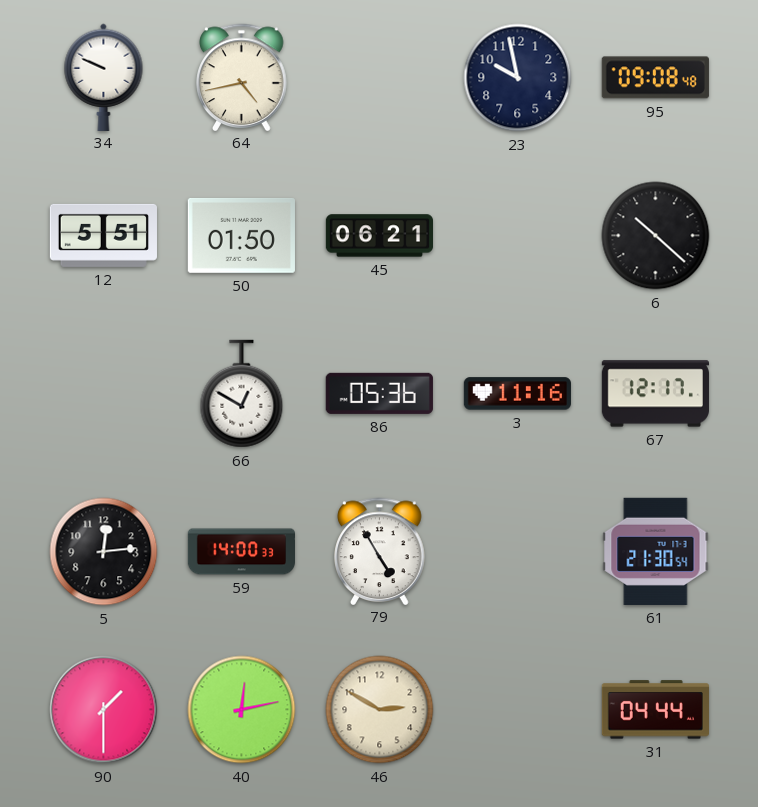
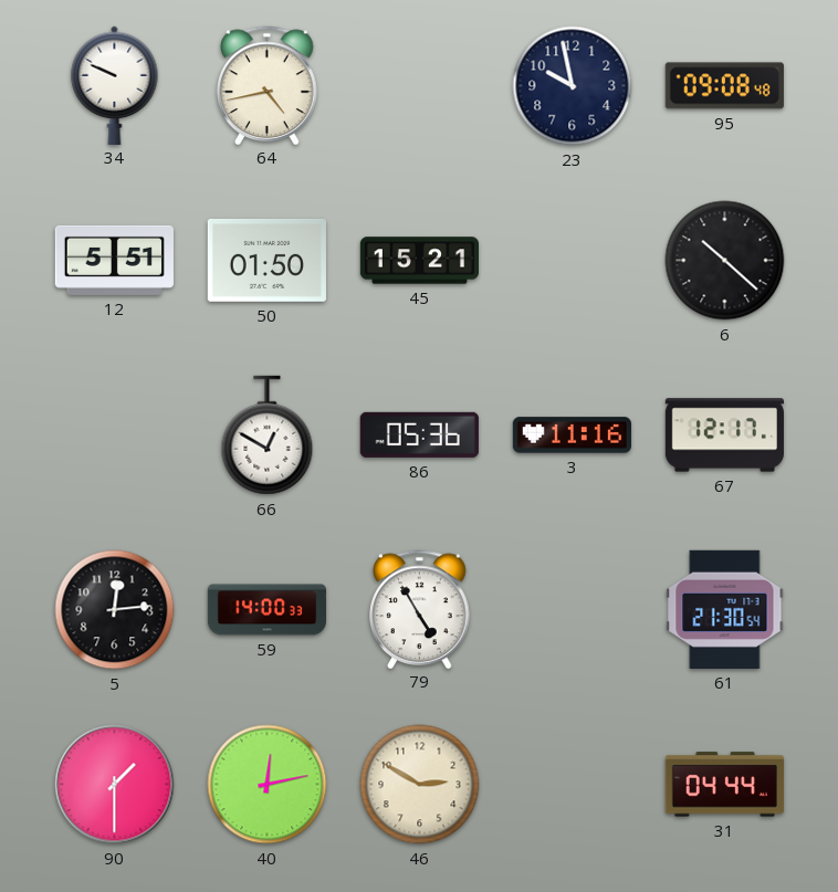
45: 06:21 -> 15:21 (419, 261)
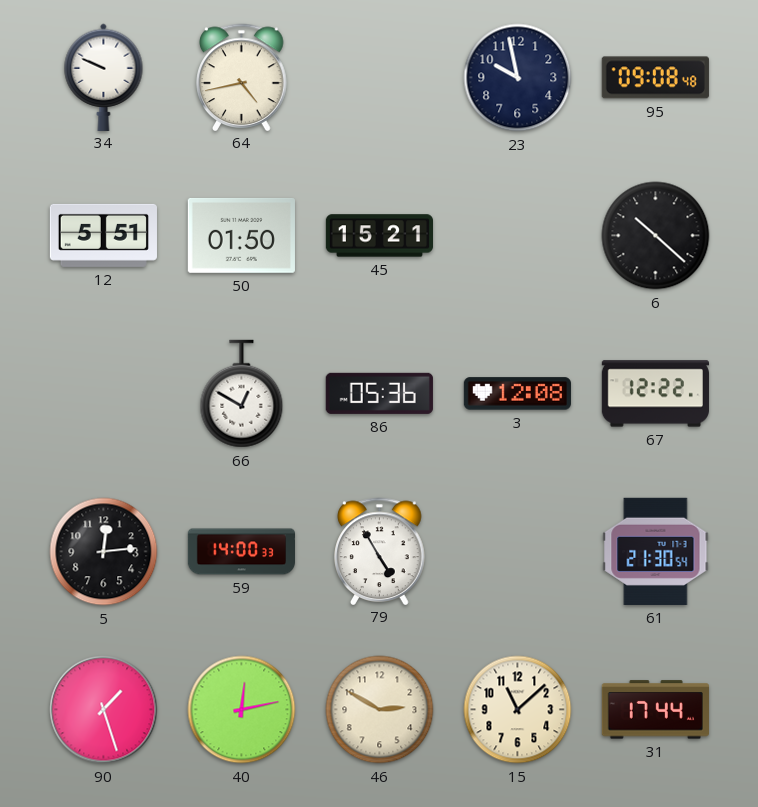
3: 11:16 -> 12:08 (517, 394)
67: 12:17 -> 12:22 (655, 394)
90: 1:30 -> 1:27 (104, 710)
15: none -> 11:08 (518, 710)
31: 04:44 -> 17:44 (655, 710)
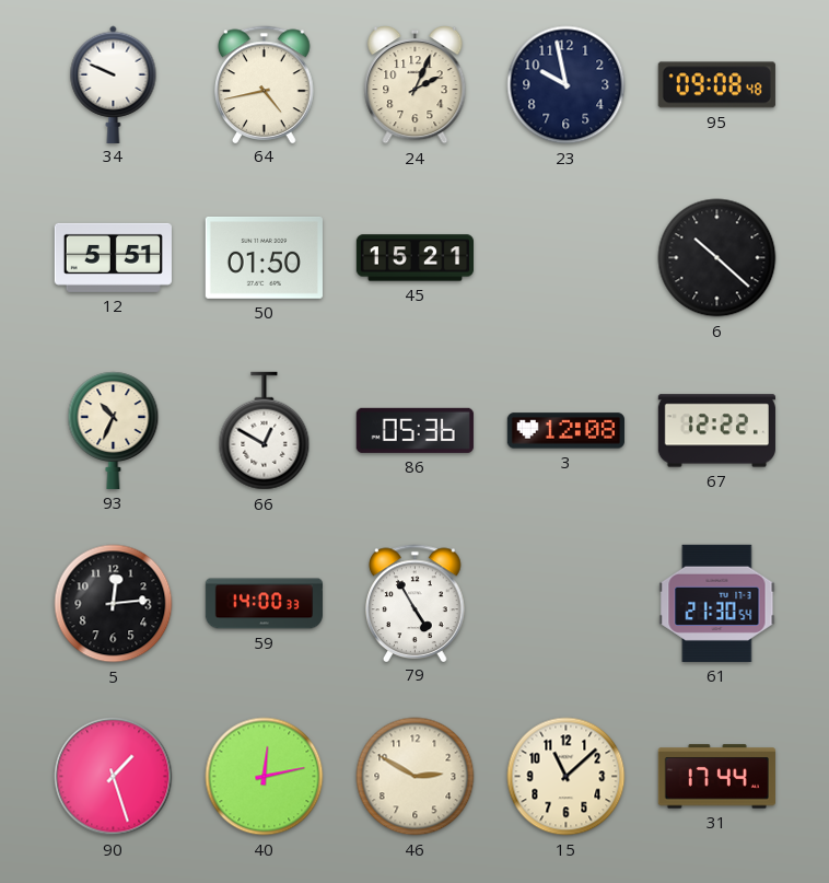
24: none -> 2:04 (416, 85)
93: none -> 10:34 (114, 430)
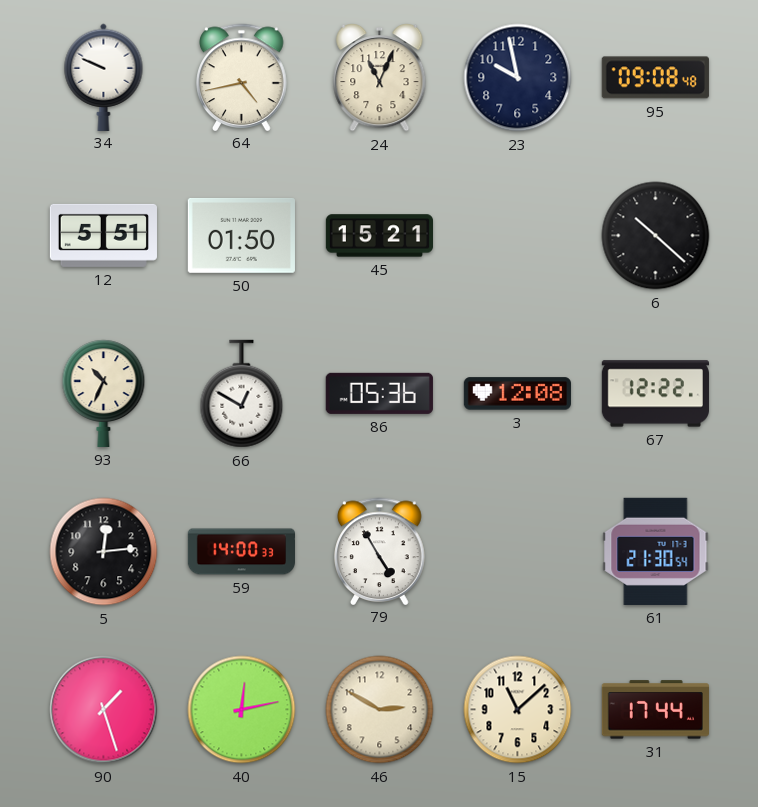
24: 2:04 -> 11:04 (380, 78)
